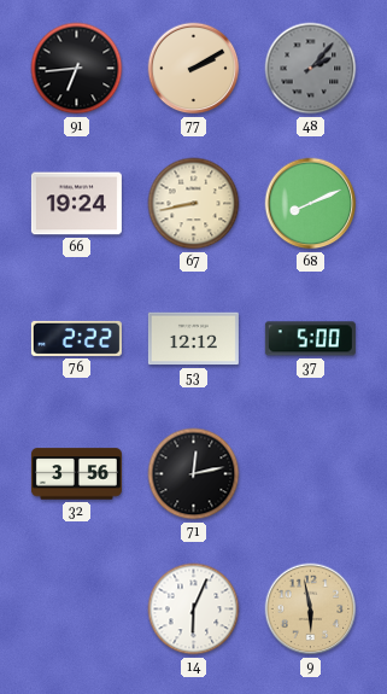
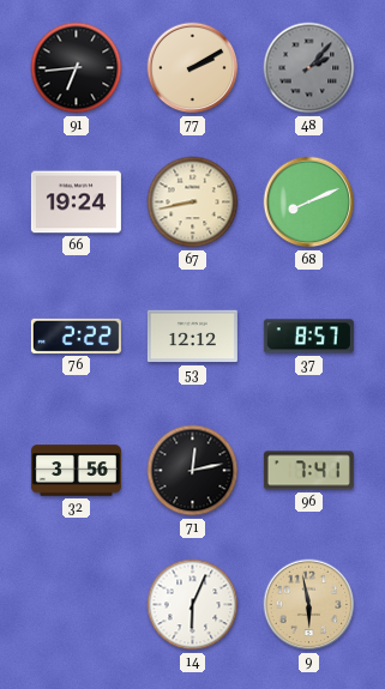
37: 5:00 -> 8:57 (308, 337)
96: none -> 7:41 (308, 471)
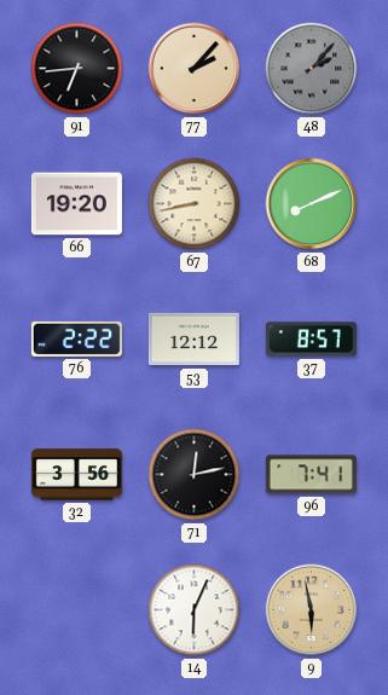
77: 2:10 -> 2:07 (195, 69)
66: 19:24 -> 19:20 (76, 204)
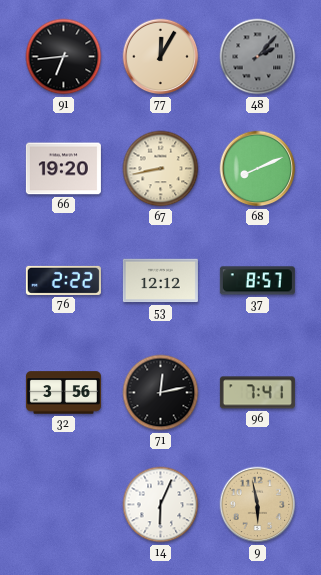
77: 2:07 -> 12:05 (161, 57)
